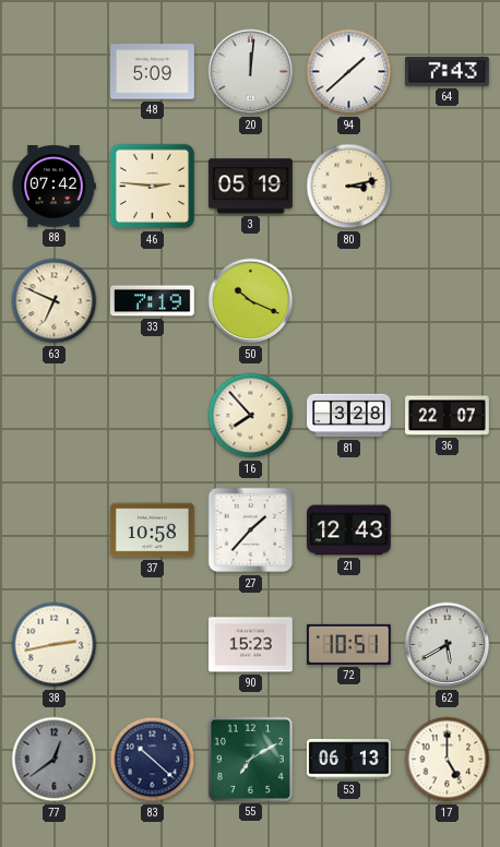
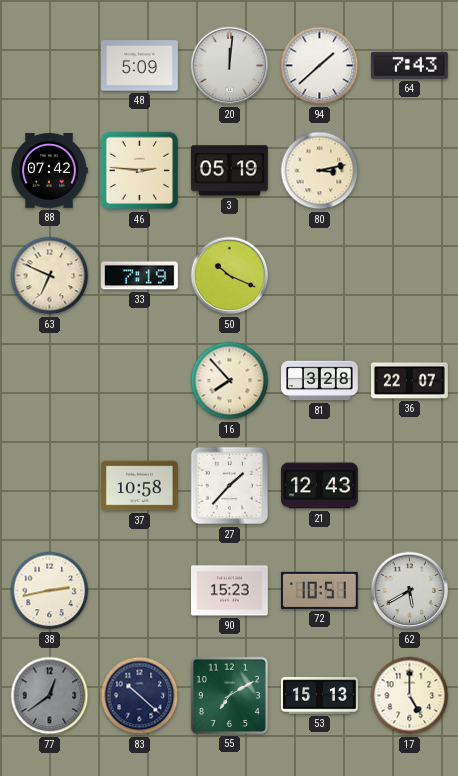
53: 06:13 -> 15:13 (320, 696)
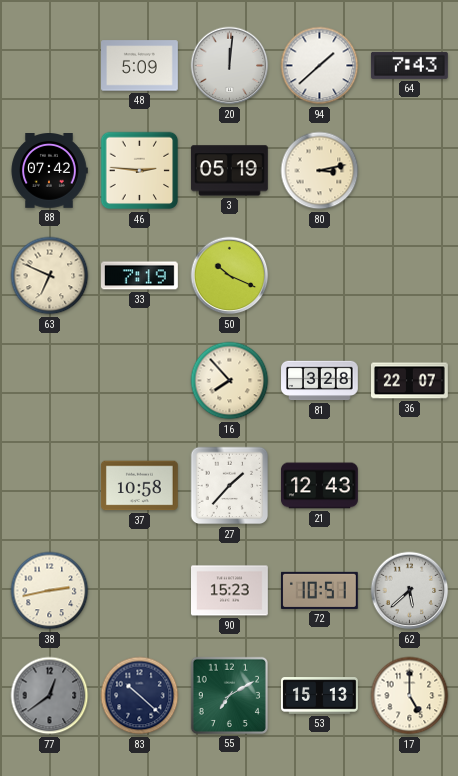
62: 5:40 -> 5:38 (410, 591)
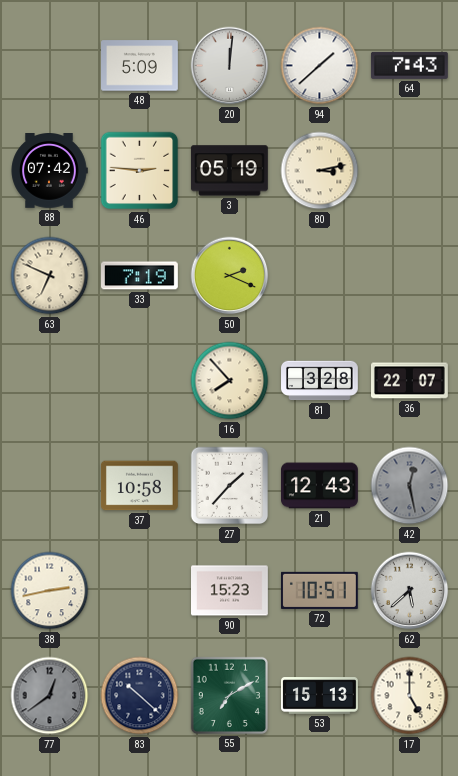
50: 10:19 -> 2:19 (230, 276)
42: none -> 12:28 (410, 486)
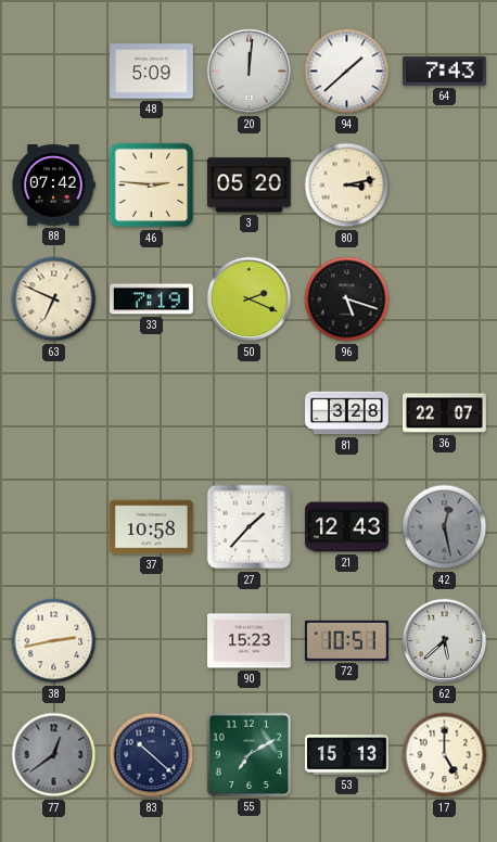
3: 05:19 -> 05:20 (248, 186)
96: none -> 5:18 (347, 299)
16: 7:53 -> none (230, 381)
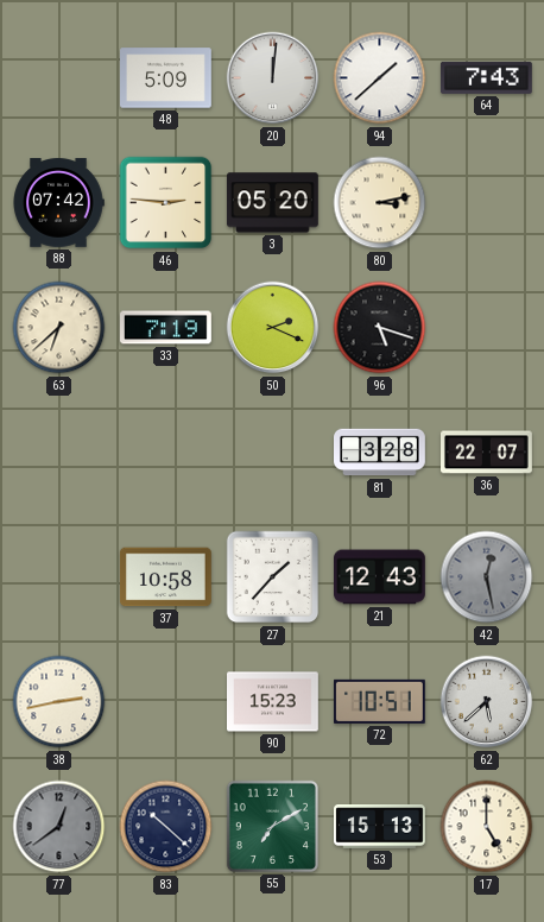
63: 6:49 -> 6:38 (59, 328)
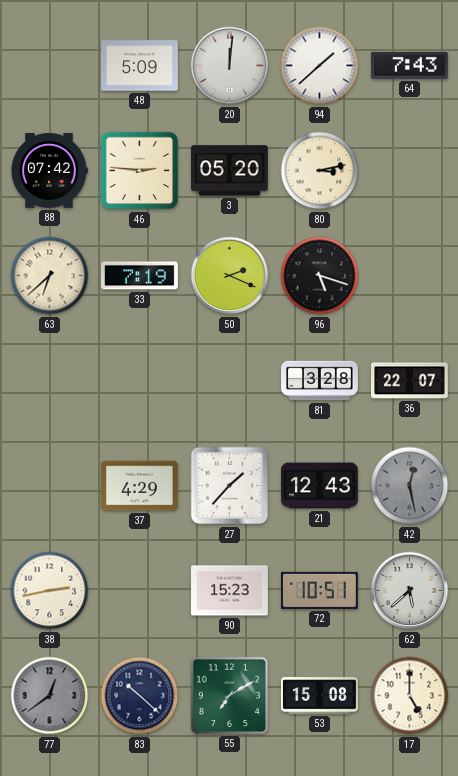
37: 10:58 -> 4:29 (140, 486)
53: 15:13 -> 15:08 (320, 696)
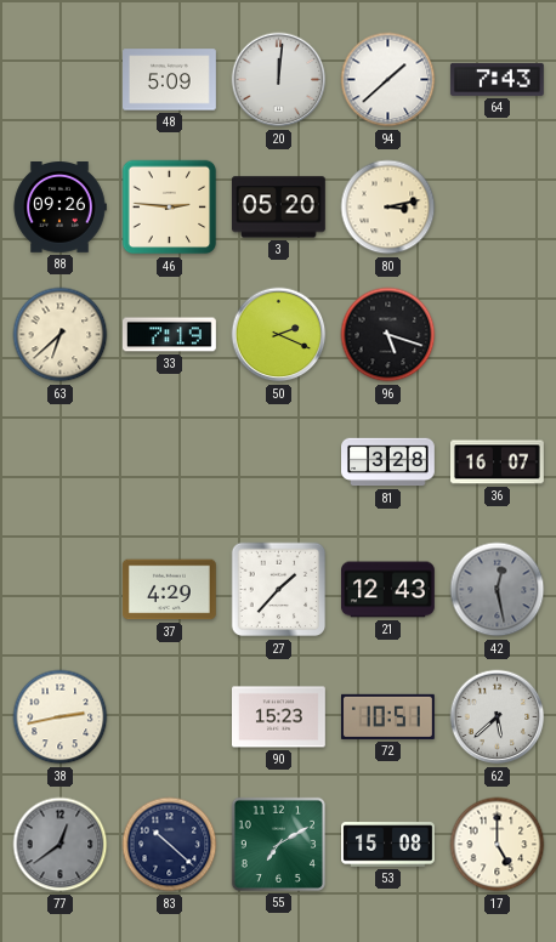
88: 07:42 -> 09:26 (59, 208)
36: 22:07 -> 16:07 (498, 463)
